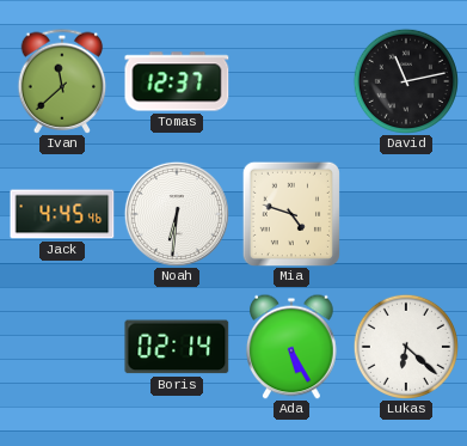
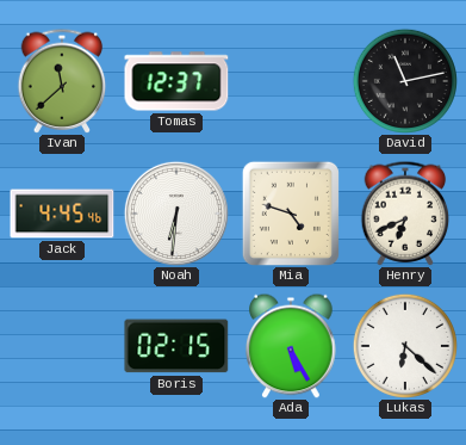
Henry: none -> 6:41 (405, 214)
Boris: 02:14 -> 02:15 (176, 346)
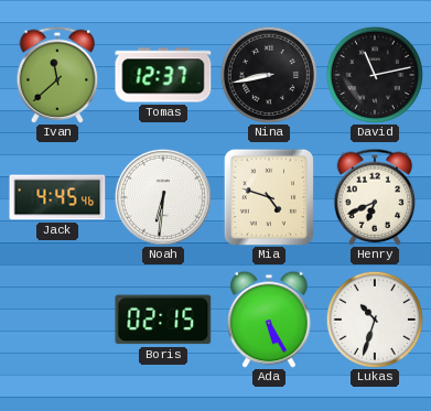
Nina: none -> 8:43 (269, 75)
Lukas: 6:22 -> 10:33 (375, 320)
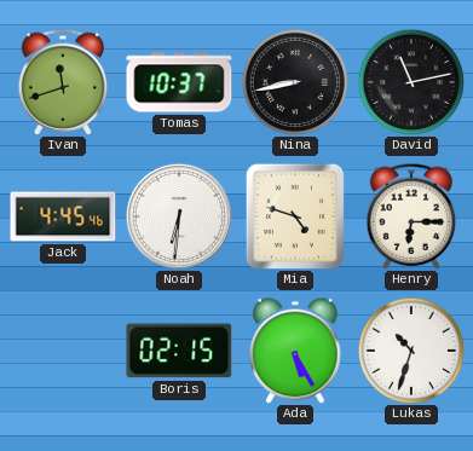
Ivan: 11:38 -> 11:42 (63, 82)
Tomas: 12:37 -> 10:37 (179, 82)
Henry: 6:41 -> 6:15 (411, 216)
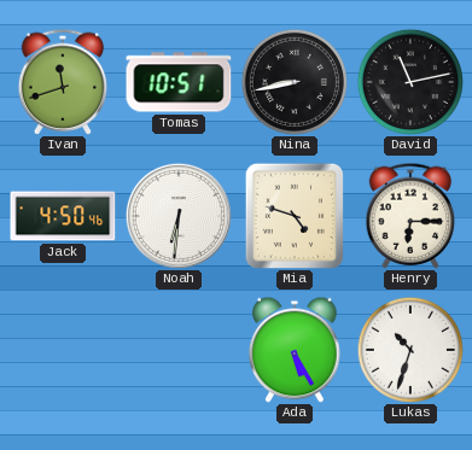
Tomas: 10:37 -> 10:51 (179, 82)
Jack: 4:45 -> 4:50 (63, 216)
Boris: 02:15 -> none (179, 351)
